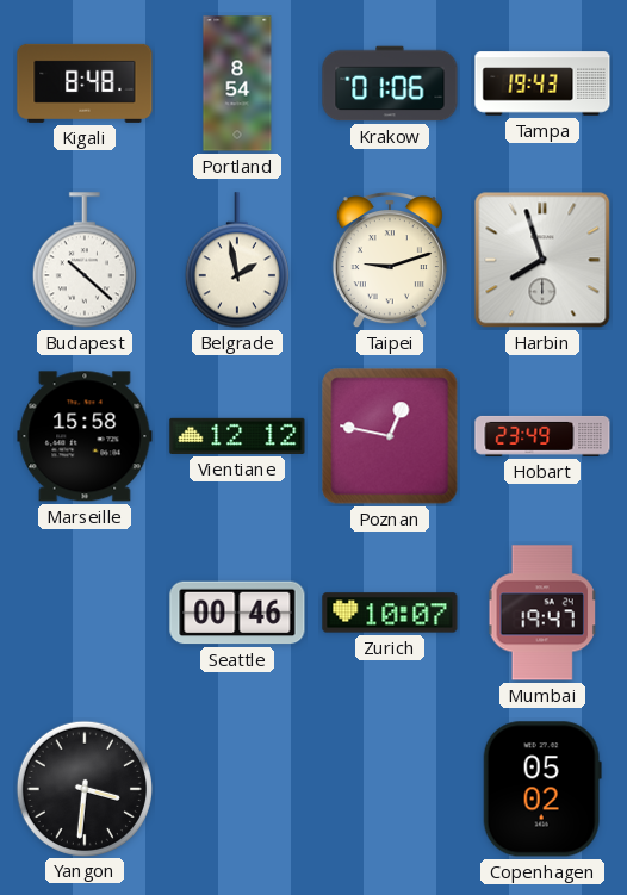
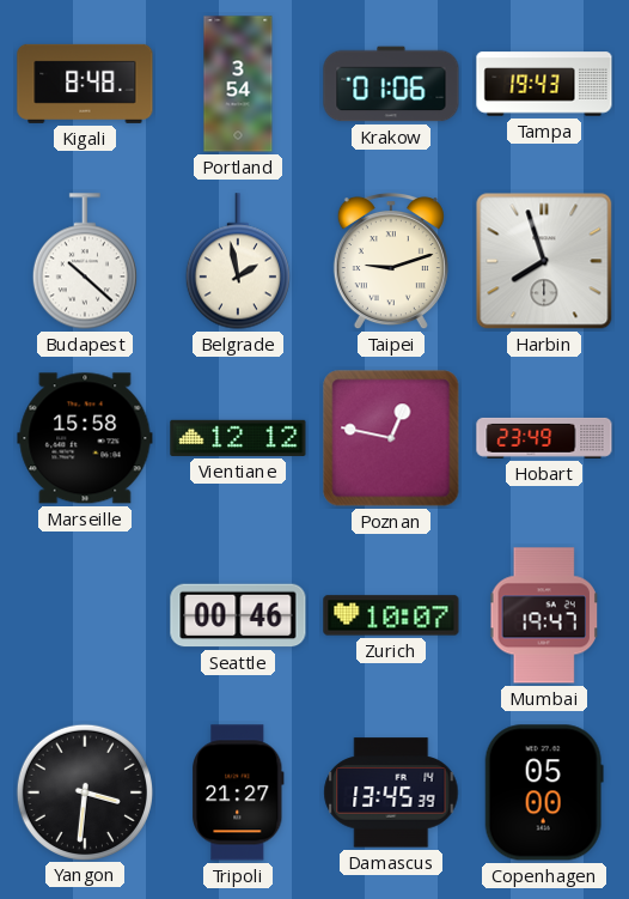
Portland: 8:54 -> 3:54 (238, 84)
Tripoli: none -> 21:27 (238, 792)
Damascus: none -> 13:45 (391, 792)
Copenhagen: 05:02 -> 05:00 (544, 792)
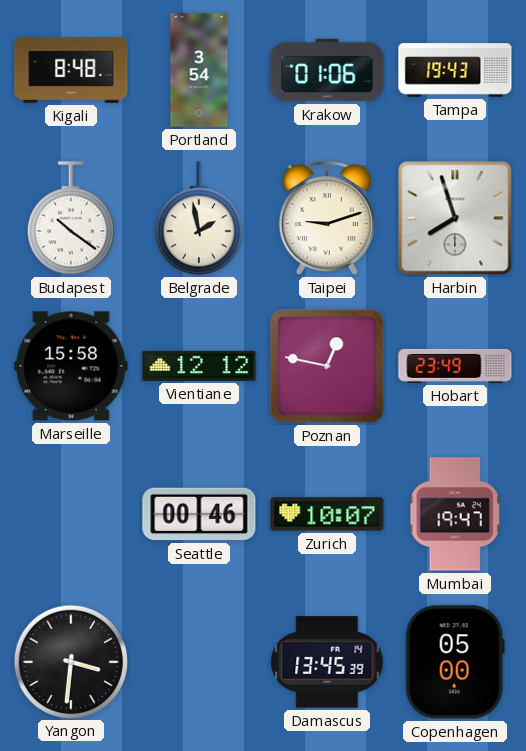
Budapest: 10:22 -> 10:21 (71, 218)
Tripoli: 21:27 -> none (238, 792)
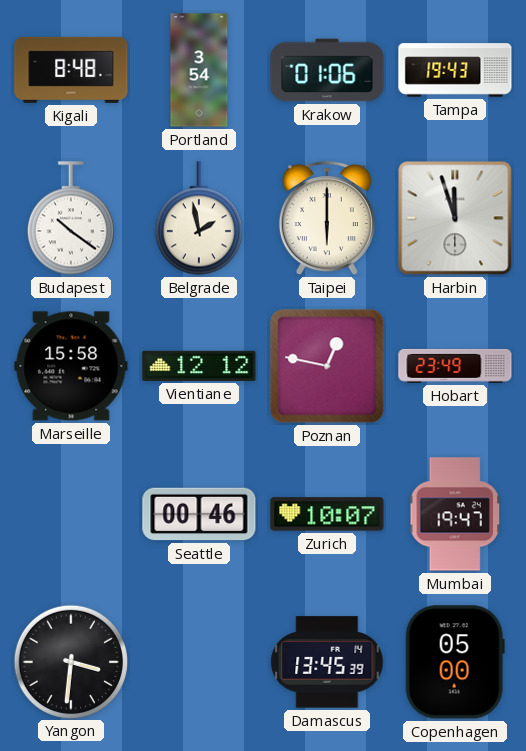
Taipei: 9:12 -> 6:00 (327, 219)
Harbin: 7:57 -> 11:57 (455, 218)
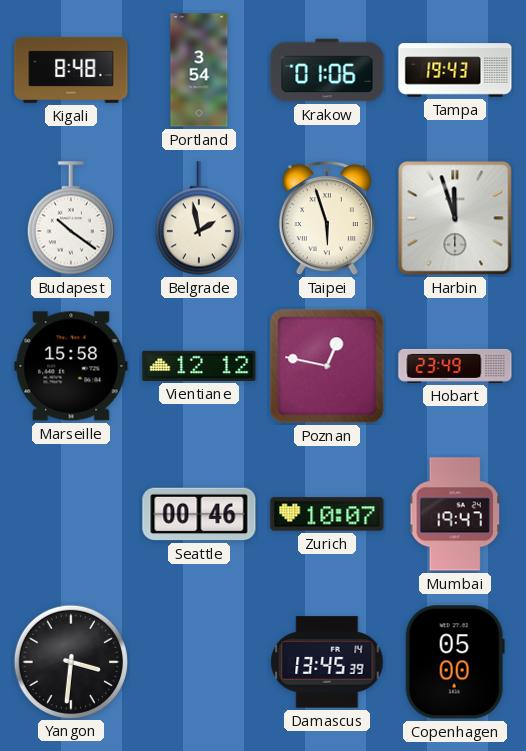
Taipei: 6:00 -> 5:57 (327, 219)
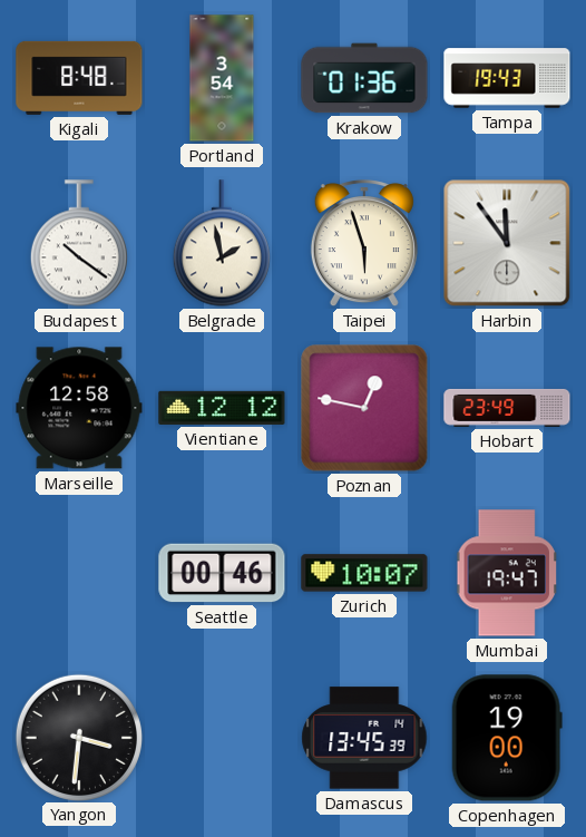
Krakow: 01:06 -> 01:36 (364, 78)
Harbin: 11:57 -> 11:54 (507, 243)
Marseille: 15:58 -> 12:58 (79, 408)
Copenhagen: 05:00 -> 19:00 (507, 738)
